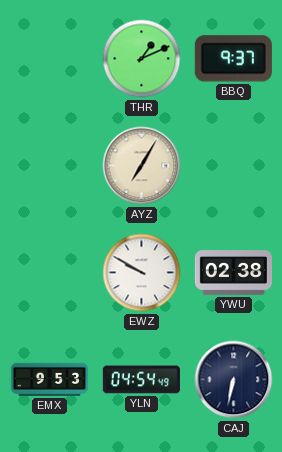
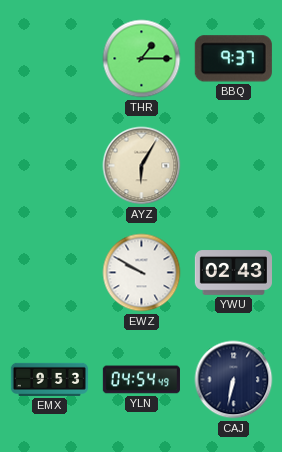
THR: 1:11 -> 1:15 (142, 59)
AYZ: 7:05 -> 6:05 (142, 166)
YWU: 02:38 -> 02:43 (233, 273)
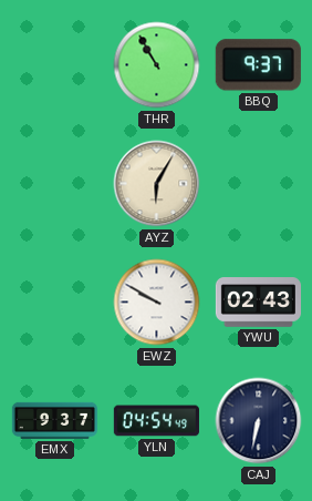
THR: 1:15 -> 10:55 (157, 65)
EMX: 9:53 -> 9:37 (54, 420)
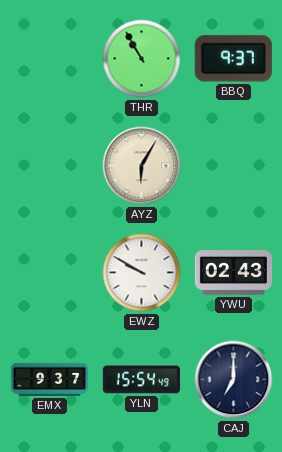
YLN: 04:54 -> 15:54 (141, 380)
CAJ: 6:32 -> 7:00 (234, 380)
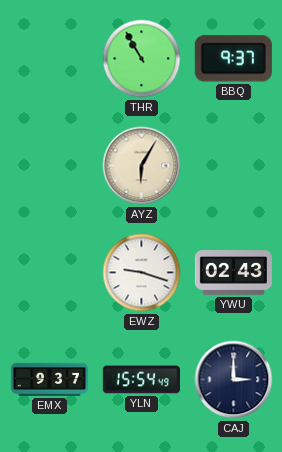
EWZ: 9:50 -> 9:18 (142, 273)
CAJ: 7:00 -> 3:00 (234, 380)
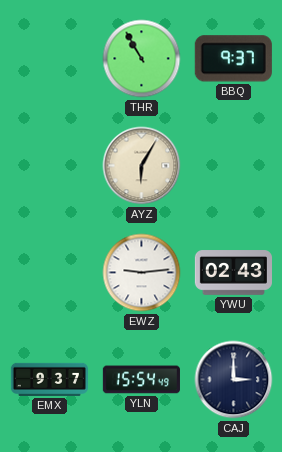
EWZ: 9:18 -> 9:14 (142, 273)
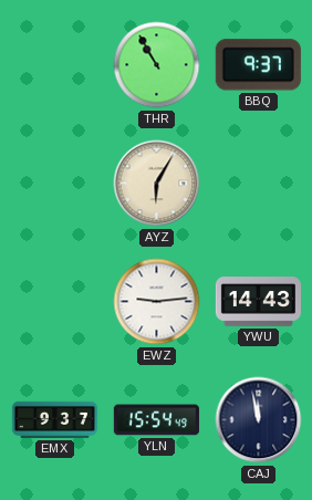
YWU: 02:43 -> 14:43 (258, 302)
CAJ: 3:00 -> 11:58 (259, 420)
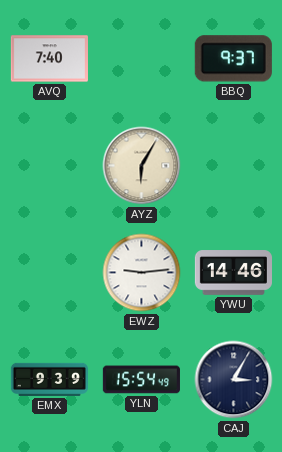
AVQ: none -> 7:40 (49, 59)
THR: 10:55 -> none (157, 65)
YWU: 14:43 -> 14:46 (233, 273)
EMX: 9:37 -> 9:39 (49, 379)
CAJ: 11:58 -> 3:05 (234, 380)
